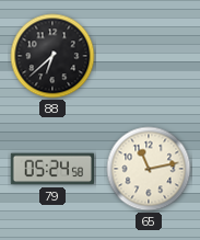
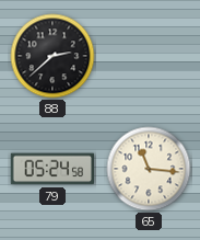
88: 6:38 -> 2:38 (52, 56)
65: 11:13 -> 11:16 (149, 169)
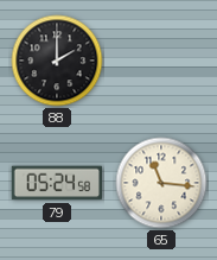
88: 2:38 -> 2:00 (57, 61)
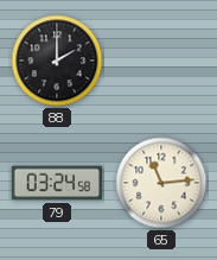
79: 05:24 -> 03:24 (56, 183)
65: 11:16 -> 11:14 (161, 183)
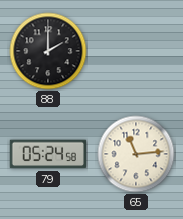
79: 03:24 -> 05:24 (47, 154)
